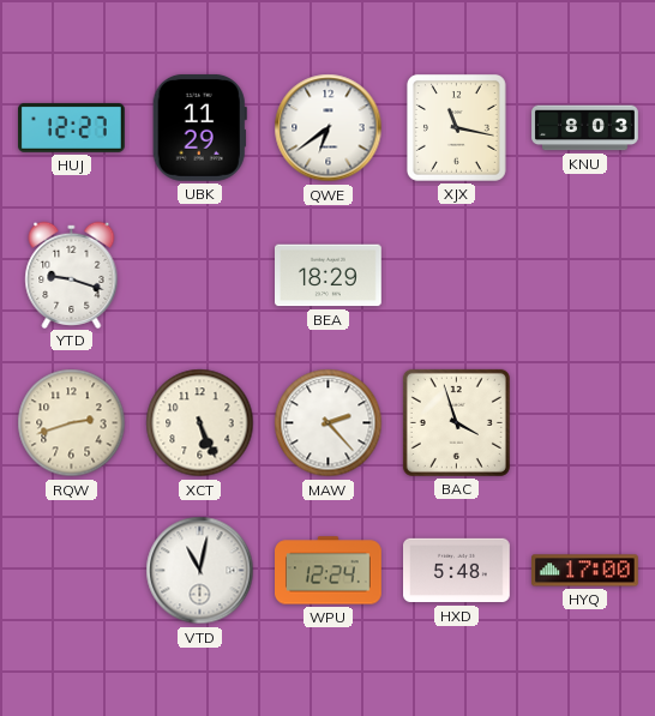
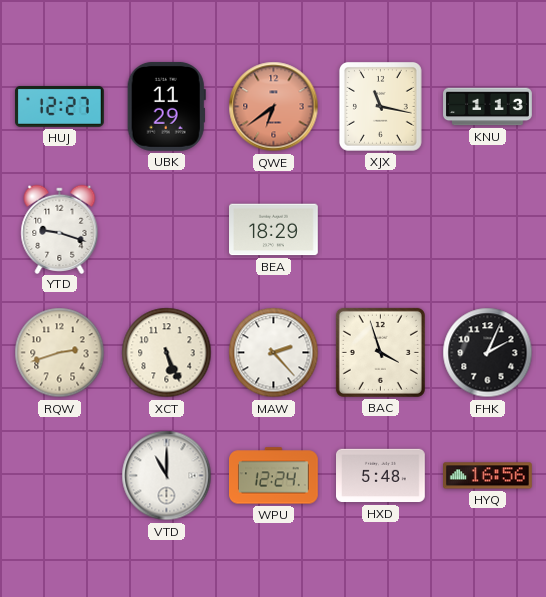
QWE dial: white -> salmon (274, 107)
KNU: 8:03 -> 1:13 (488, 107)
FHK: none -> 2:04 (488, 353)
VTD: 11:02 -> 11:00 (167, 476)
HYQ: 17:00 -> 16:56 (488, 476)
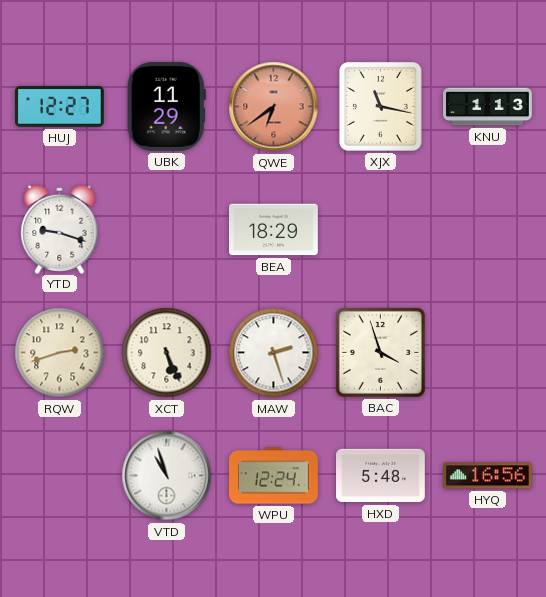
MAW: 2:23 -> 2:27 (274, 353)
FHK: 2:04 -> none (488, 353)
VTD: 11:00 -> 10:57 (167, 476)
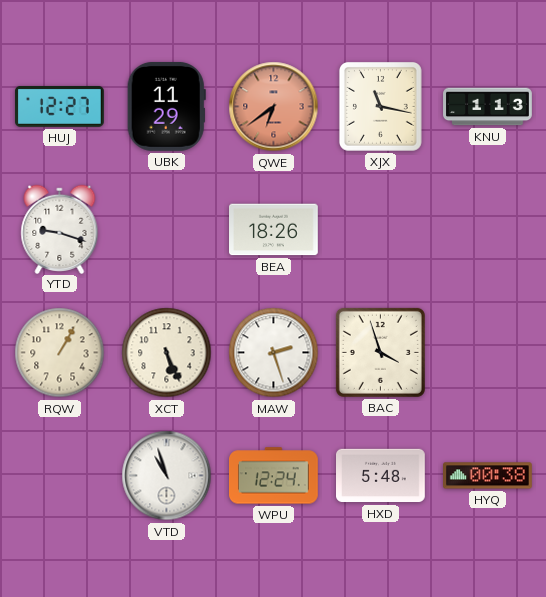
BEA: 18:29 -> 18:26 (274, 230)
RQW: 2:42 -> 1:05 (60, 353)
HYQ: 16:56 -> 00:38 (488, 476)
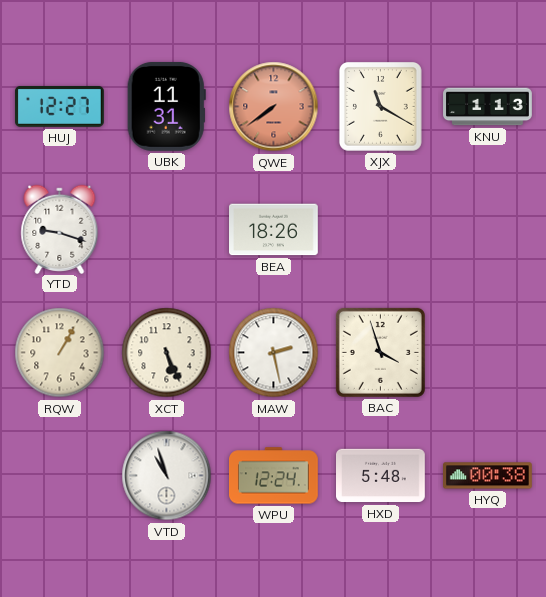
UBK: 11:29 -> 11:31 (166, 106)
QWE: 6:39 -> 7:39 (274, 107)
XJX: 11:17 -> 11:20 (380, 106)
MAW: 2:27 -> 2:28 (274, 353)
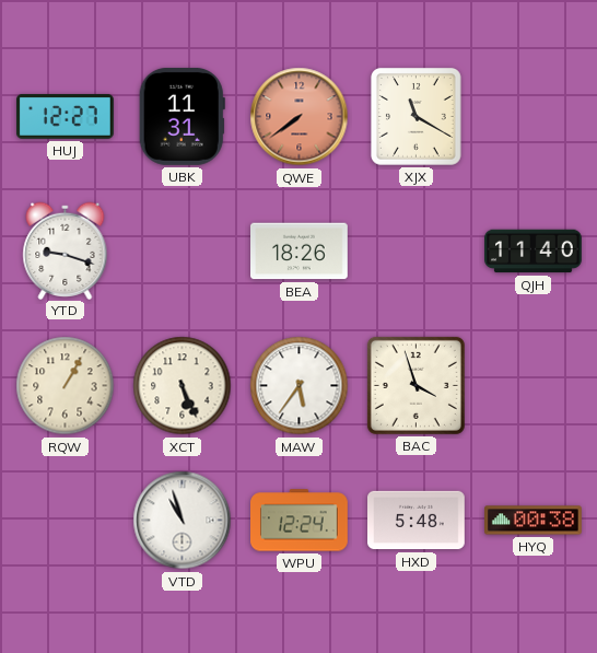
KNU: 1:13 -> none (488, 107)
QJH: none -> 11:40 (534, 252)
MAW: 2:28 -> 5:36 (300, 386)
